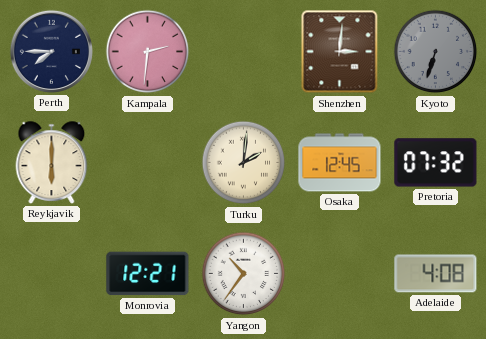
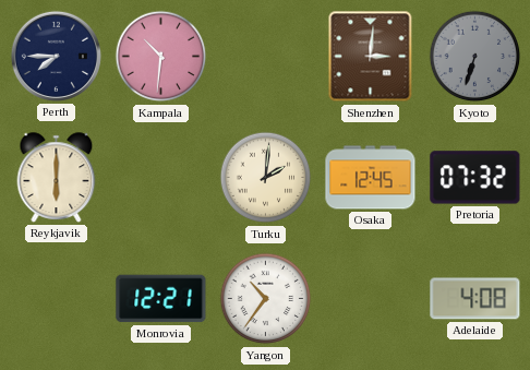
Kampala: 2:31 -> 10:31 (161, 57)
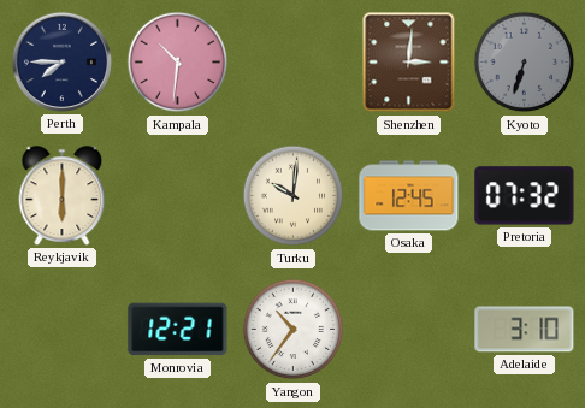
Turku: 2:01 -> 10:01 (294, 196)
Adelaide: 4:08 -> 3:10 (525, 330)
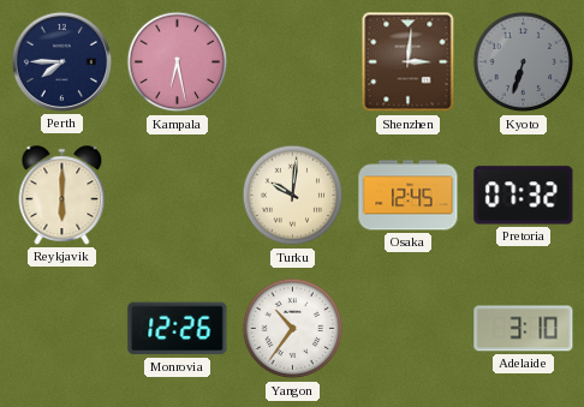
Kampala: 10:31 -> 6:28 (178, 62)
Monrovia: 12:21 -> 12:26 (178, 329)
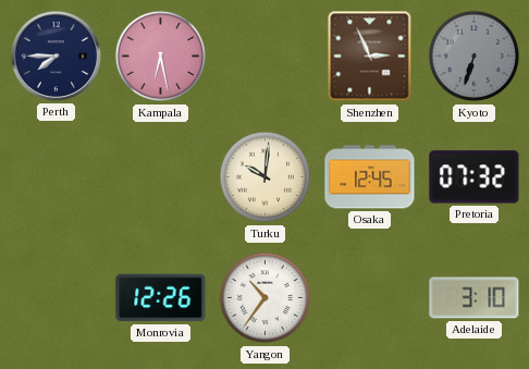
Shenzhen: 3:01 -> 2:56 (370, 57)
Reykjavik: 6:00 -> none (62, 196)
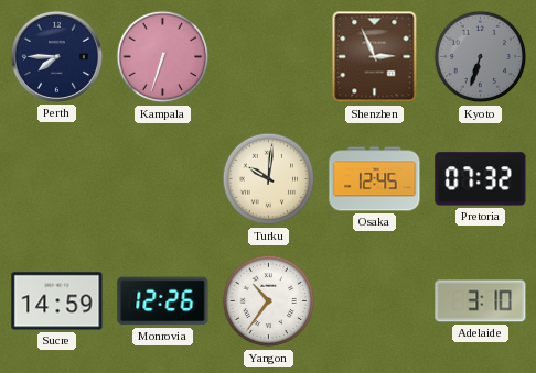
Kampala: 6:28 -> 6:33 (163, 57)
Sucre: none -> 14:59 (57, 301)
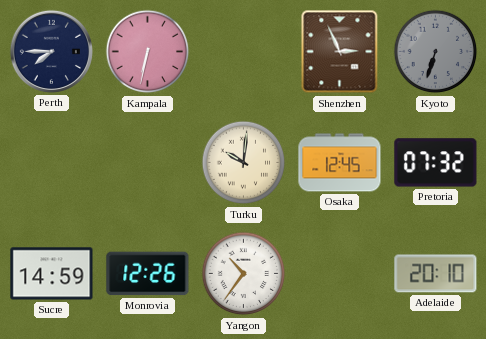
Kampala: 6:33 -> 6:32 (148, 52)
Adelaide: 3:10 -> 20:10 (436, 274)
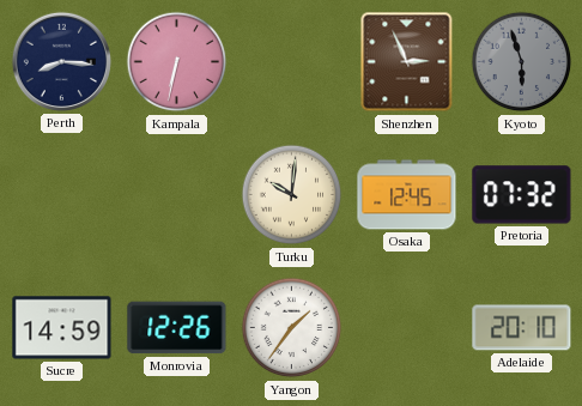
Perth: 7:45 -> 8:16 (61, 61)
Kyoto: 6:33 -> 5:57 (522, 62)
Yangon: 10:36 -> 1:36 (292, 328)
